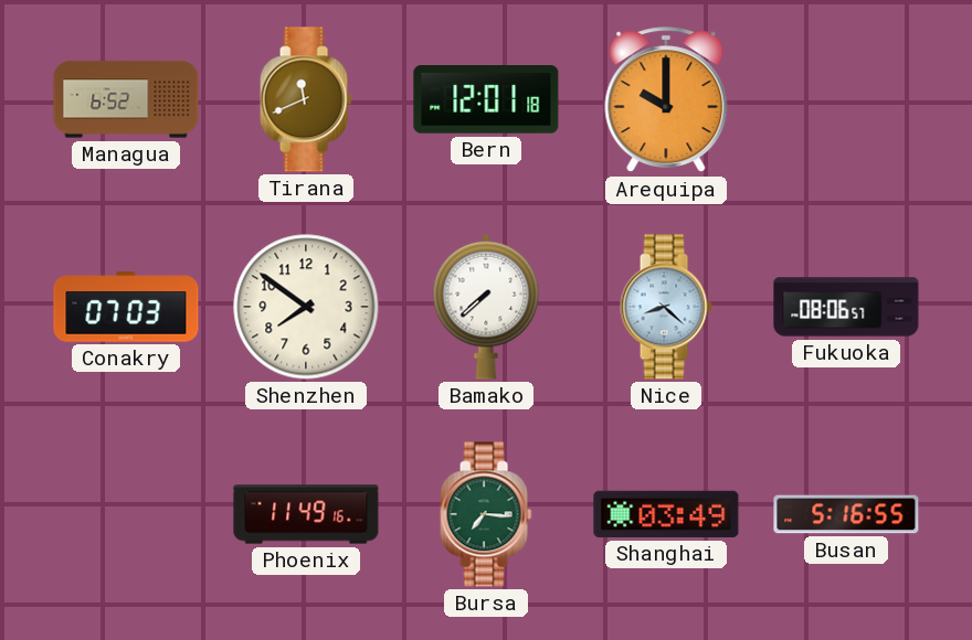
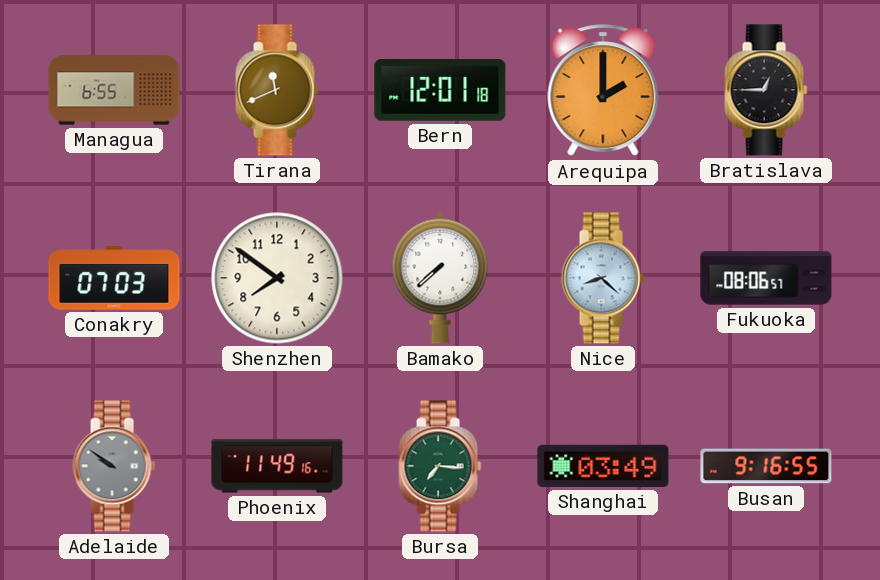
Managua: 6:52 -> 6:55 (114, 90)
Arequipa: 10:00 -> 2:00 (603, 91)
Bratislava: none -> 12:45 (766, 90)
Adelaide: none -> 9:51 (114, 466)
Busan: 5:16 -> 9:16 (766, 466)
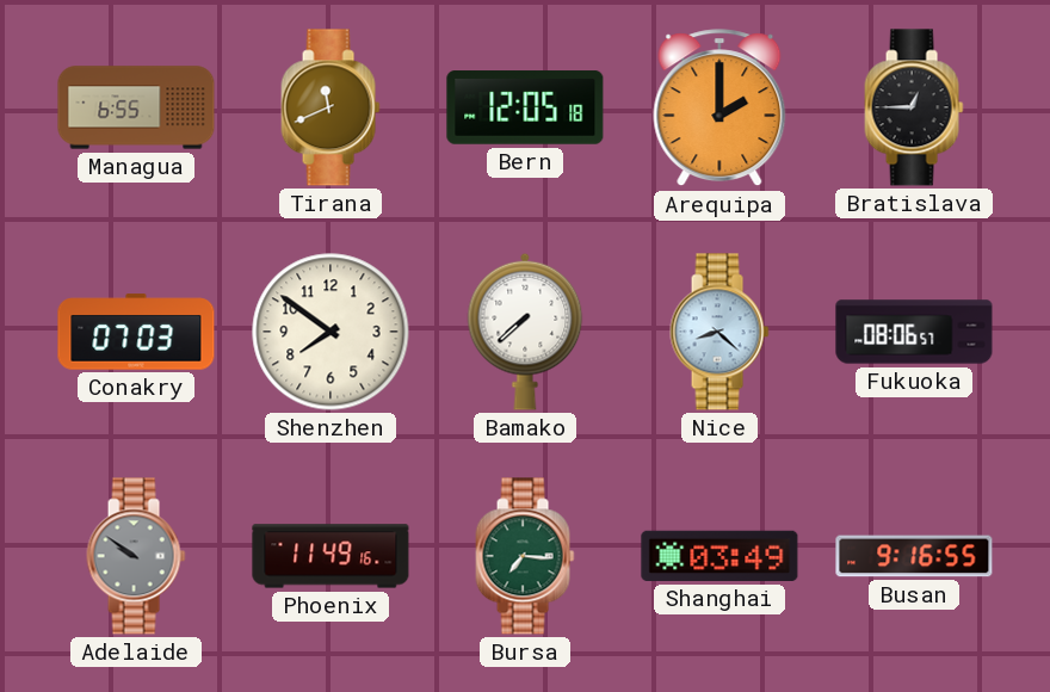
Bern: 12:01 -> 12:05 (525, 107)
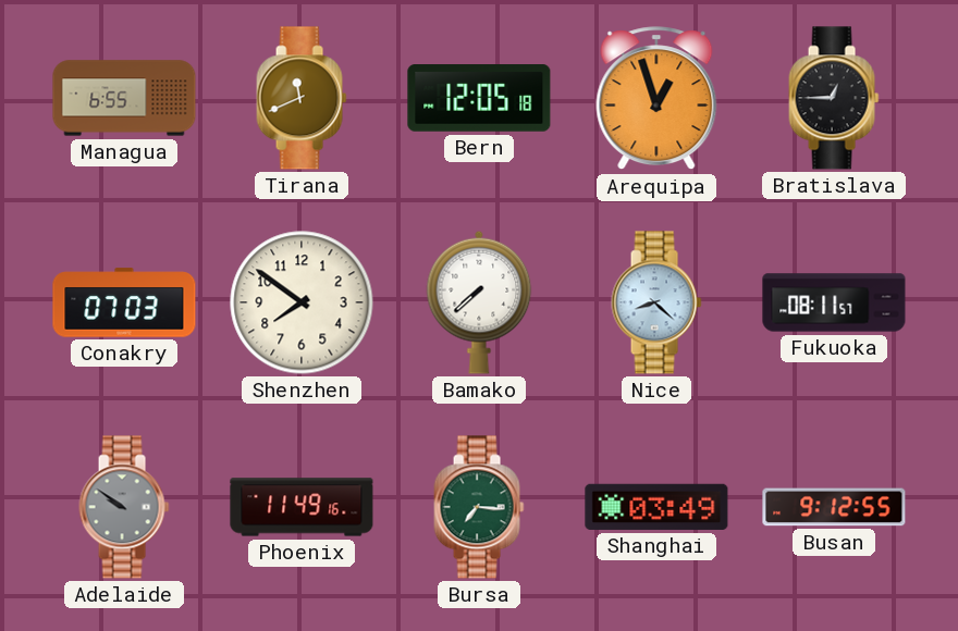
Arequipa: 2:00 -> 12:57 (656, 99)
Fukuoka: 08:06 -> 08:11 (834, 302)
Busan: 9:16 -> 9:12 (834, 507)
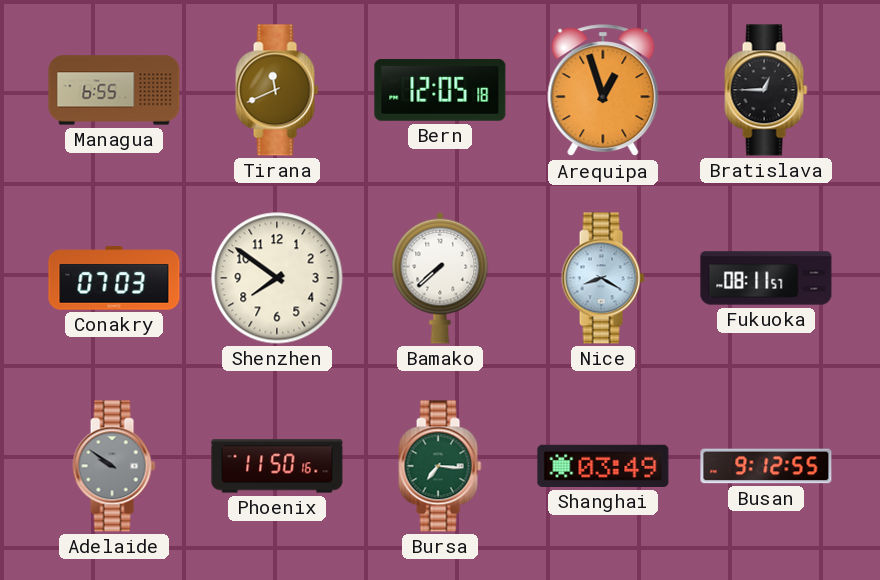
Nice: 8:22 -> 8:20 (603, 278)
Phoenix: 11:49 -> 11:50 (277, 466)
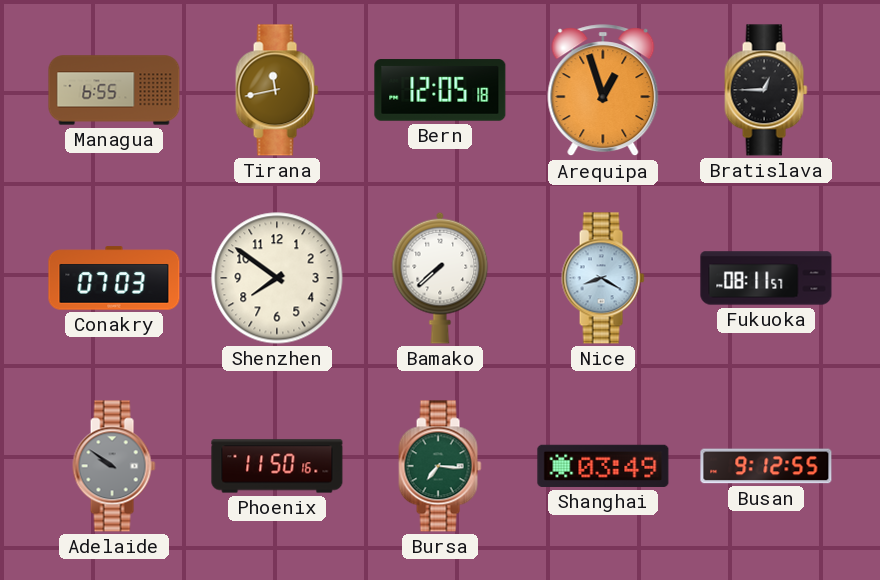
Tirana: 11:41 -> 11:43 (277, 90)
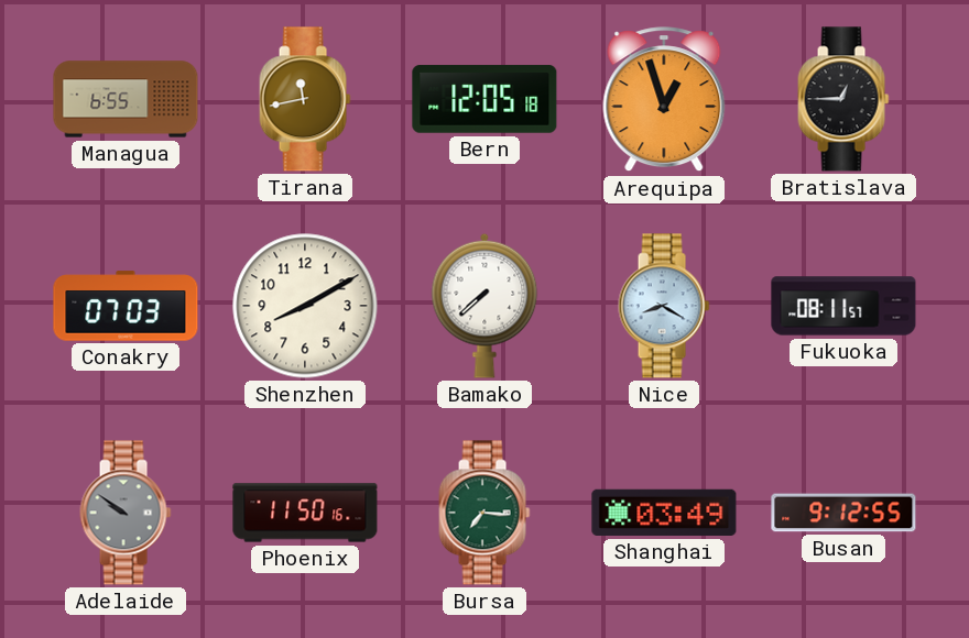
Shenzhen: 7:51 -> 8:10 (305, 306)
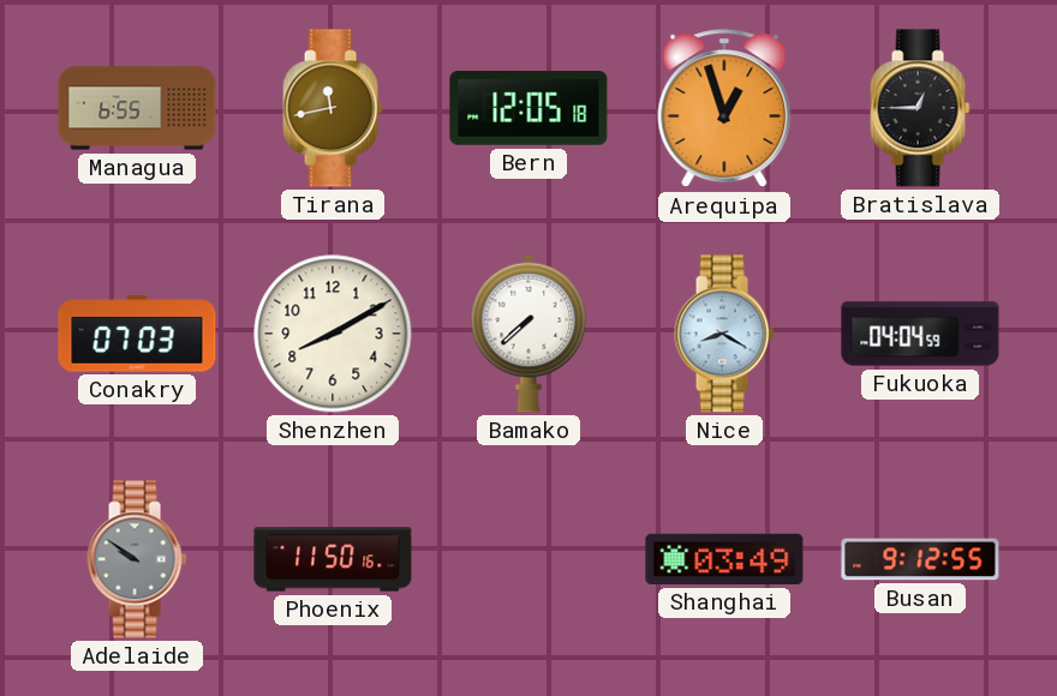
Fukuoka: 08:11 -> 04:04 (920, 334)
Bursa: 7:16 -> none (484, 513)
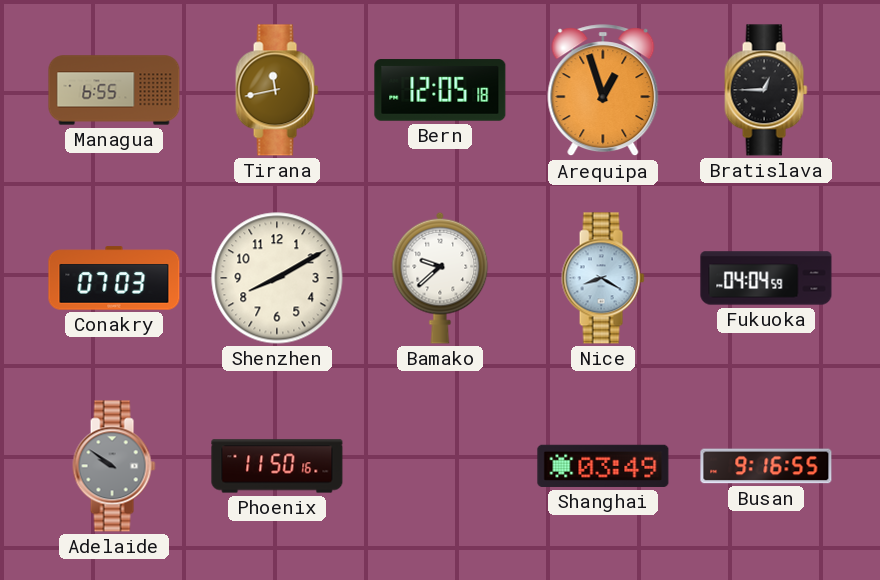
Bamako: 7:38 -> 9:38 (440, 278)
Busan: 9:12 -> 9:16 (766, 466)
